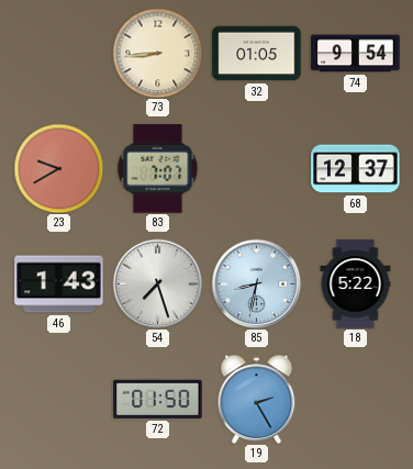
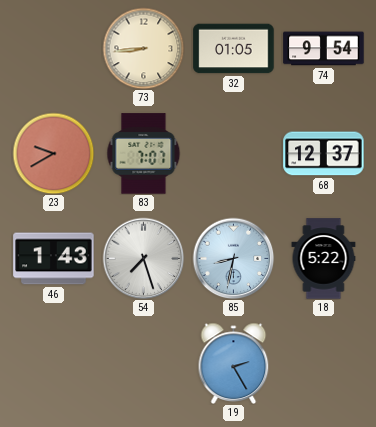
72: 01:50 -> none (158, 399)
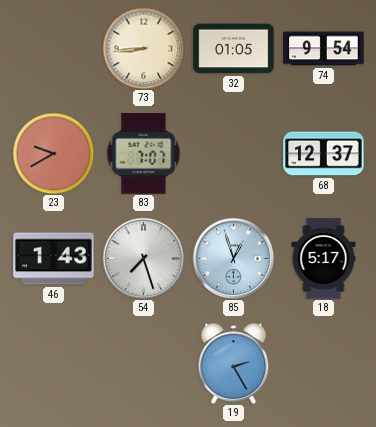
85: 8:32 -> 12:57 (233, 258)
18: 5:22 -> 5:17 (324, 259)
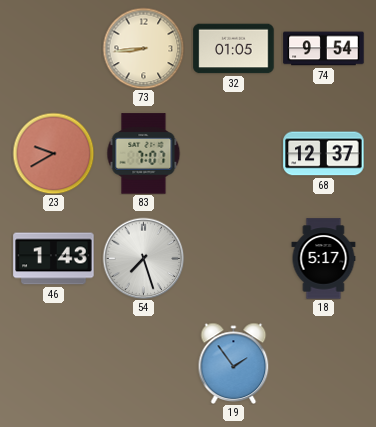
85: 12:57 -> none (233, 258)
19: 2:25 -> 1:54 (234, 363)
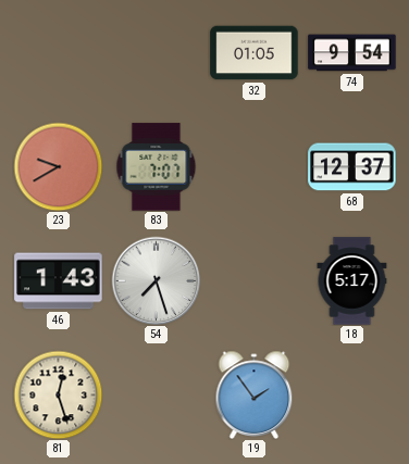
73: 8:44 -> none (143, 48)
81: none -> 12:27 (58, 394)
